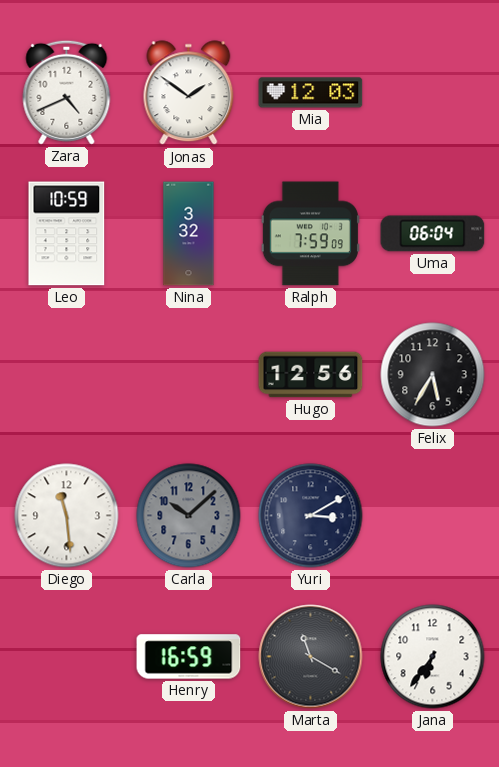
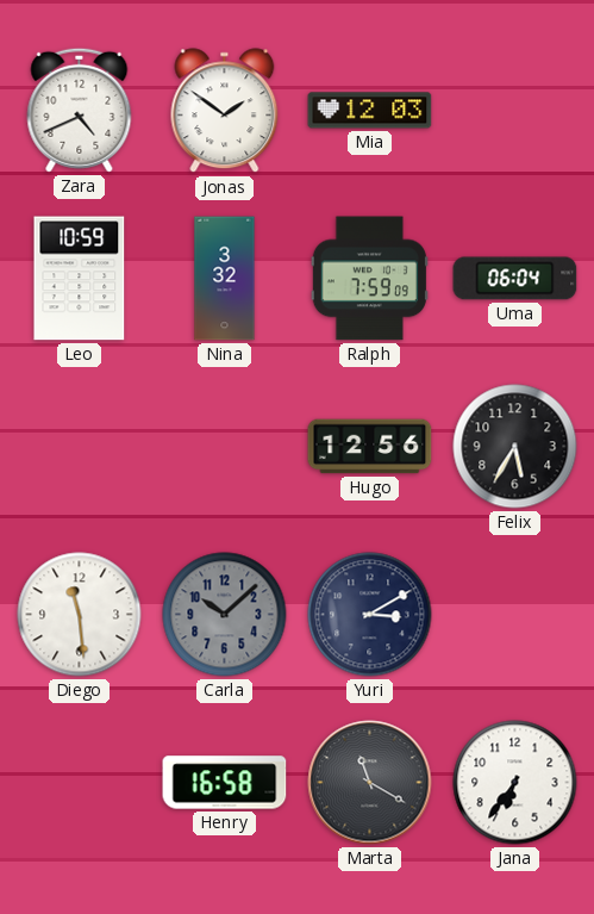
Henry: 16:59 -> 16:58 (225, 783)
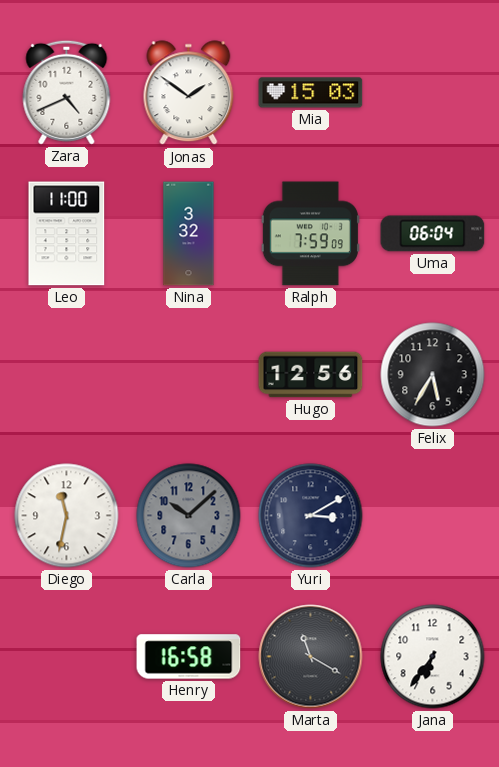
Mia: 12:03 -> 15:03 (311, 93)
Leo: 10:59 -> 11:00 (67, 234)
Diego: 11:29 -> 11:32 (67, 516)
